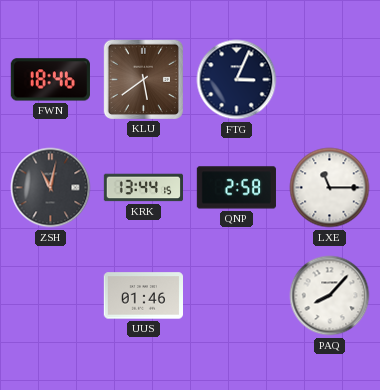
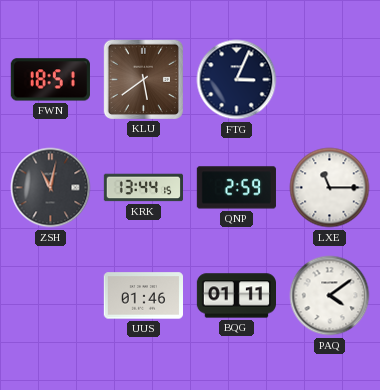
FWN: 18:46 -> 18:51 (50, 80)
QNP: 2:58 -> 2:59 (236, 188)
BQG: none -> 01:11 (236, 296)
PAQ: 8:07 -> 4:09 (330, 296)
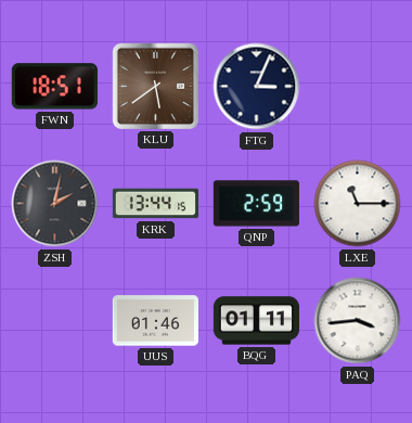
ZSH: 11:02 -> 2:02 (55, 204)
PAQ: 4:09 -> 3:44 (358, 321)
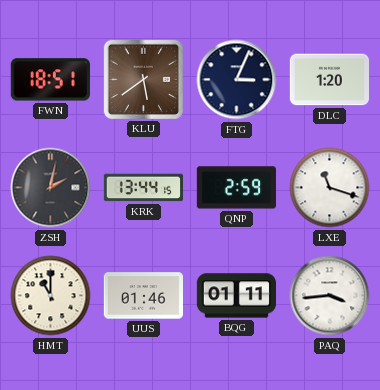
DLC: none -> 1:20 (329, 80)
LXE: 11:15 -> 11:18 (330, 188)
HMT: none -> 11:00 (51, 296)
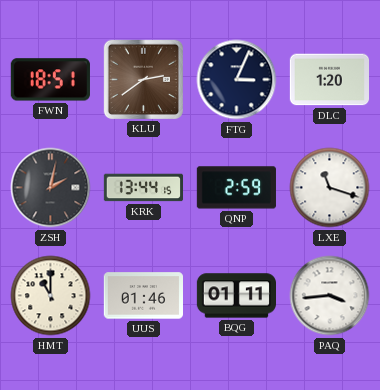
KLU: 5:39 -> 2:39 (143, 79)
